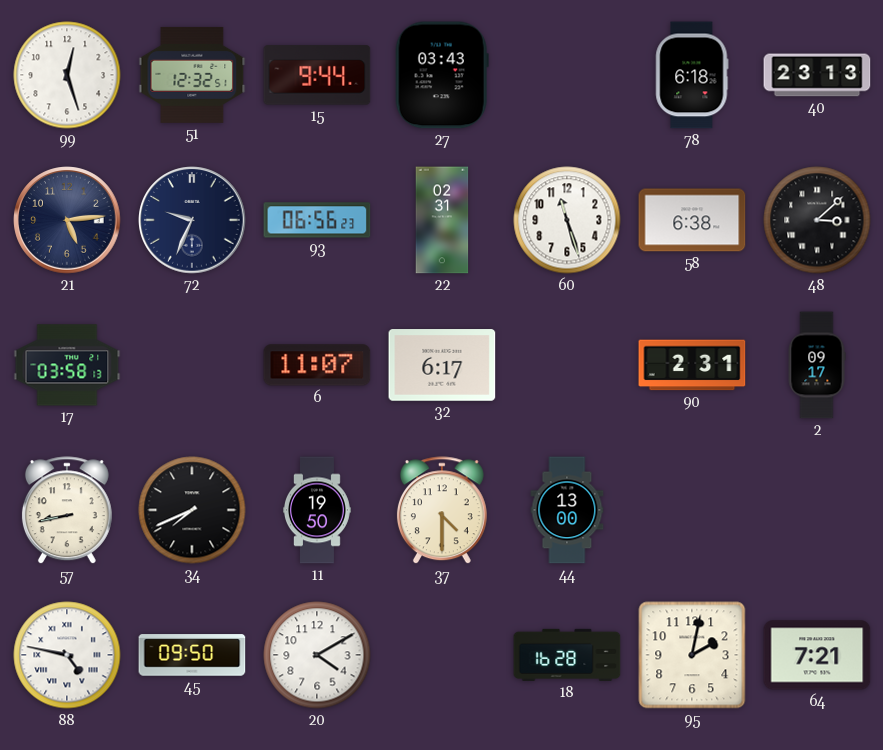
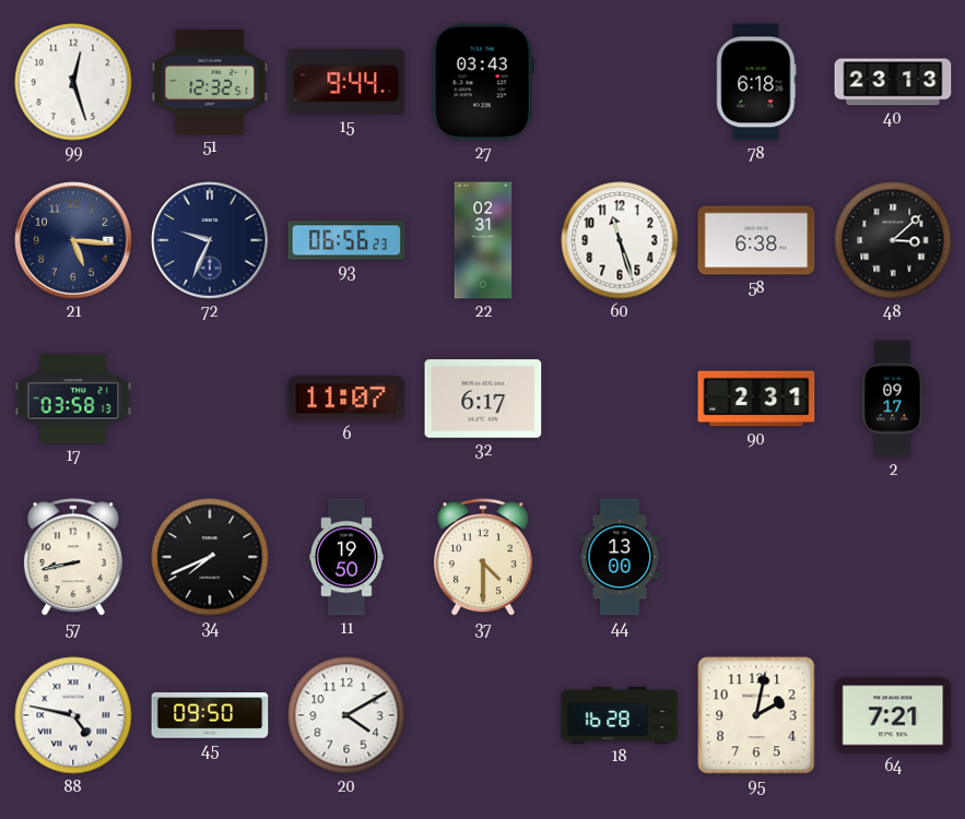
21: 5:14 -> 5:16 (73, 240)
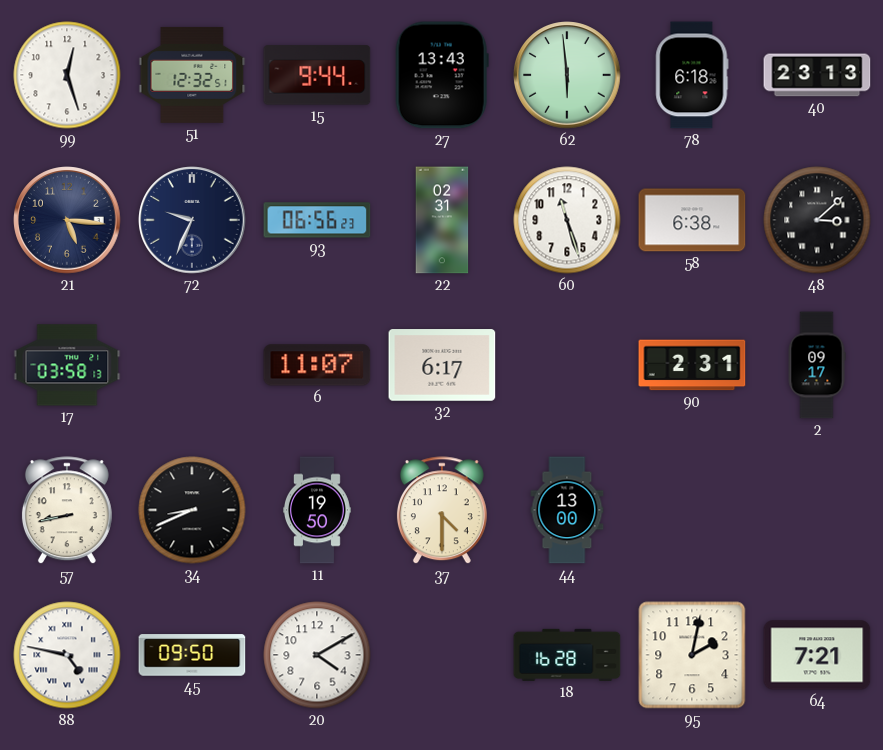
27: 03:43 -> 13:43 (442, 75)
62: none -> 5:59 (567, 75)
34: 7:41 -> 8:41 (192, 510)
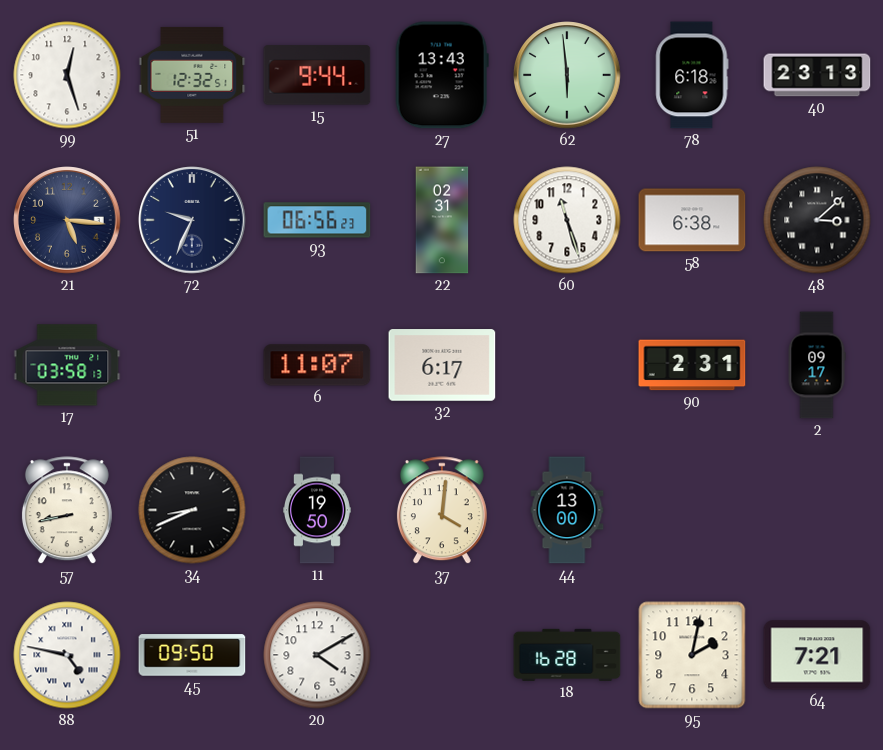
37: 4:30 -> 4:01 (442, 511)
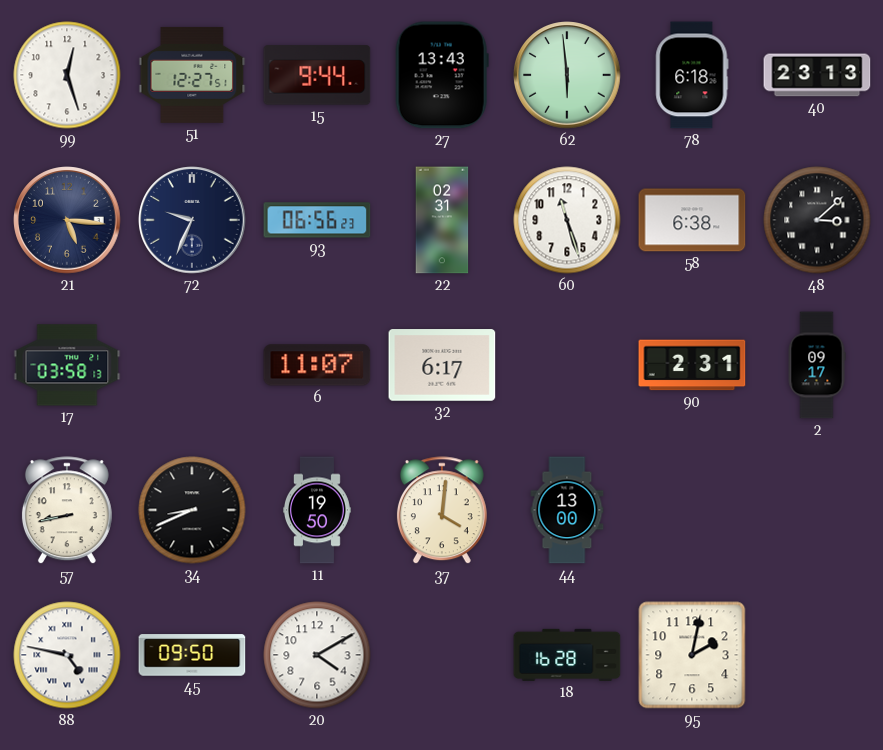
51: 12:32 -> 12:27 (192, 75)
64: 7:21 -> none (817, 655)
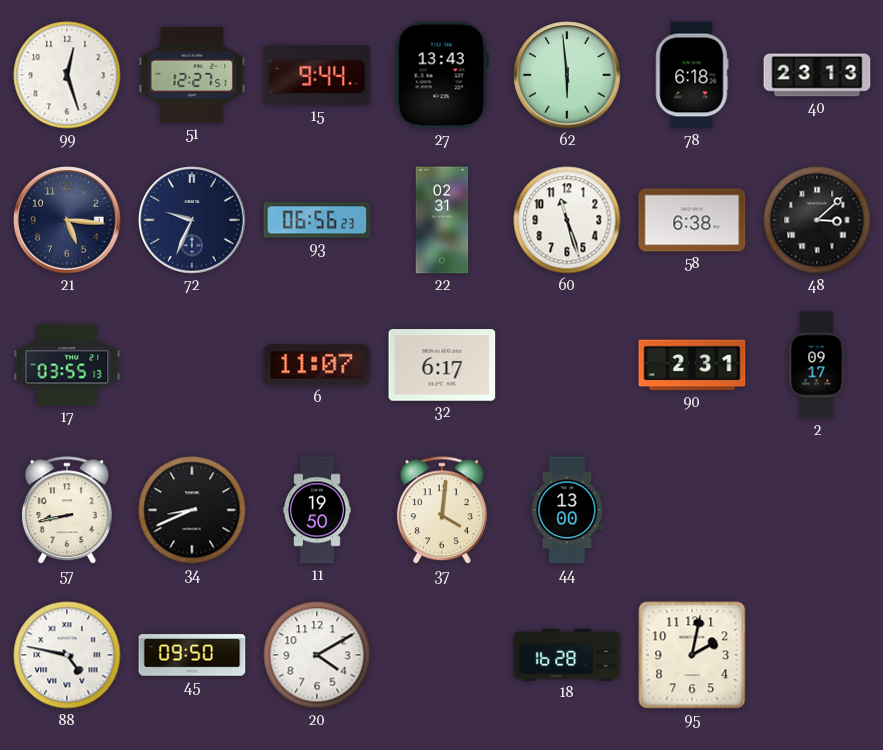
17: 03:58 -> 03:55 (67, 365)
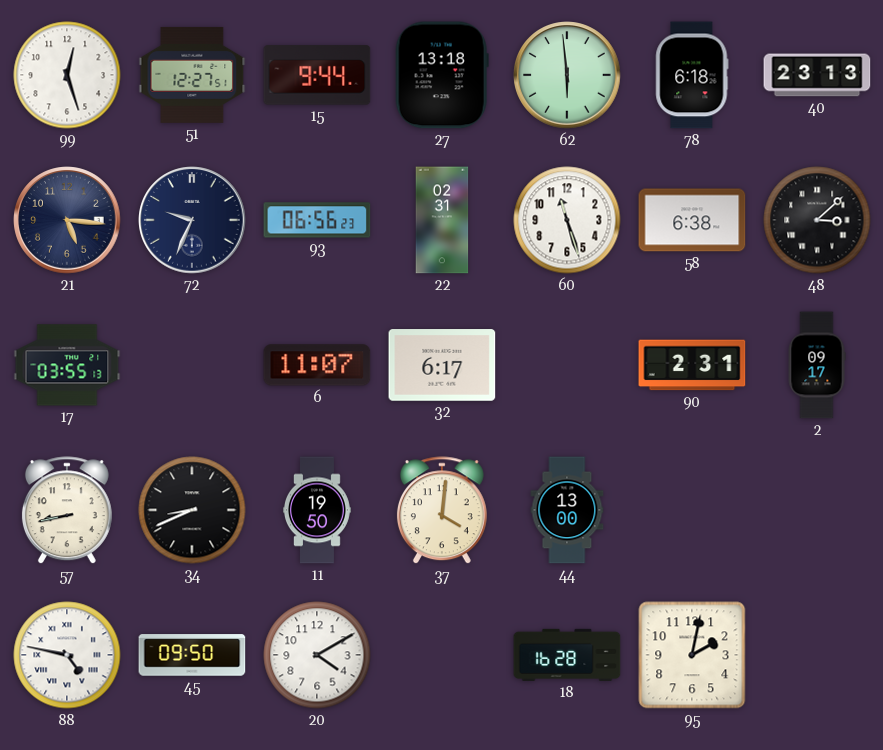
27: 13:43 -> 13:18 (442, 75)
